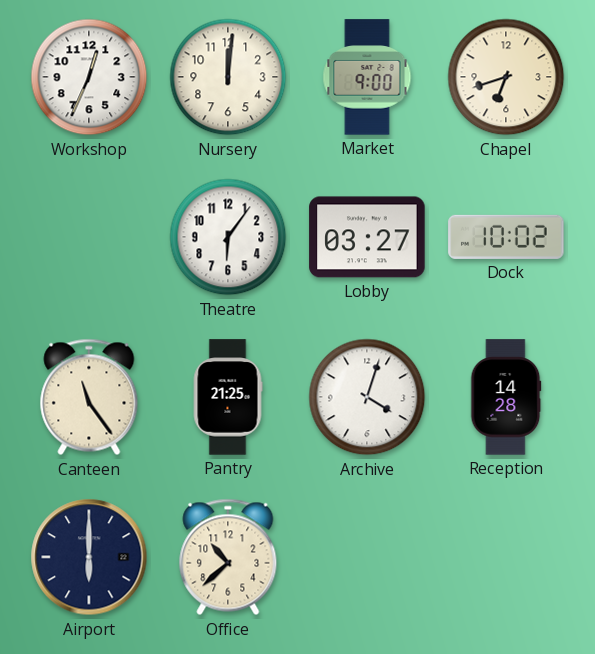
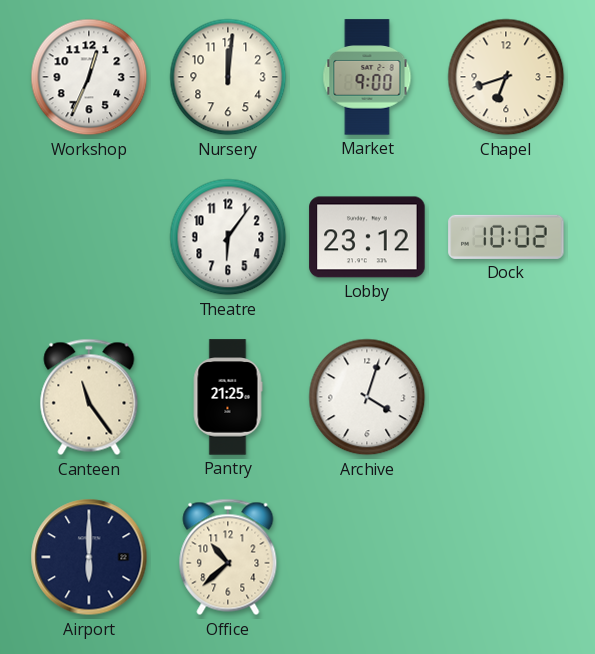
Lobby: 03:27 -> 23:12 (367, 237)
Reception: 14:28 -> none (506, 397)
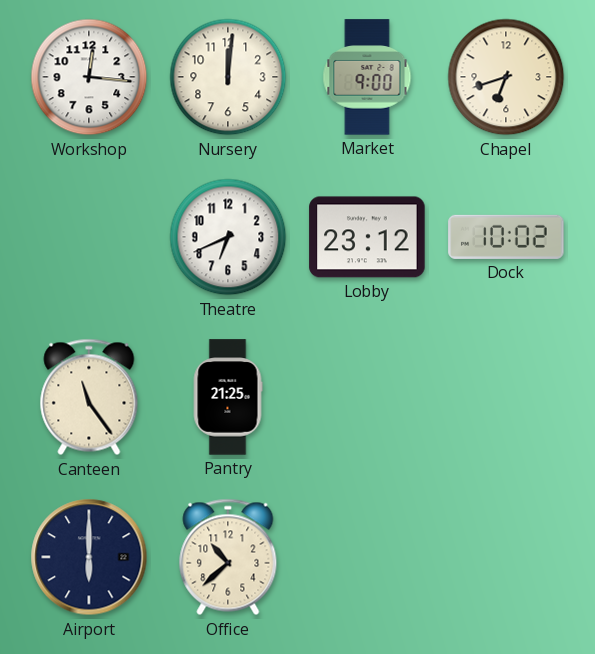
Workshop: 12:34 -> 12:16 (89, 77)
Theatre: 6:06 -> 6:41 (228, 237)
Archive: 4:03 -> none (367, 397)
